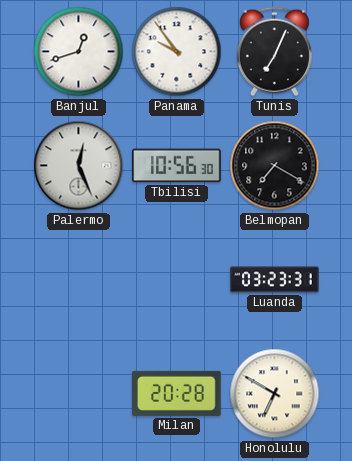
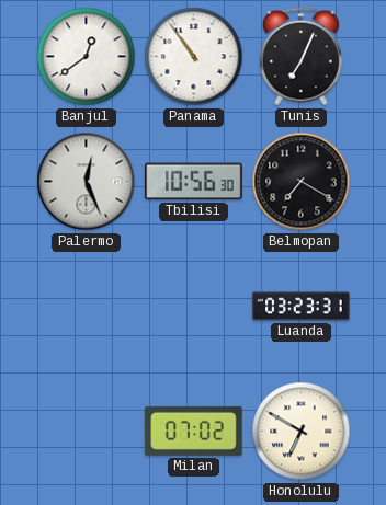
Banjul: 12:42 -> 12:39 (87, 57)
Panama: 9:54 -> 10:54 (194, 57)
Milan: 20:28 -> 07:02 (194, 431)
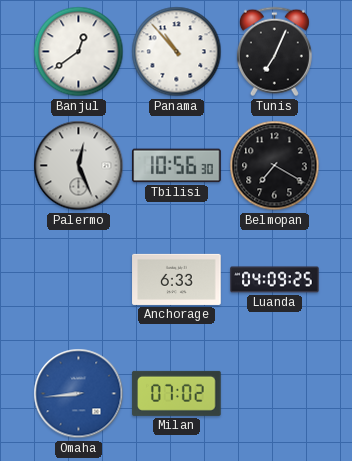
Panama: 10:54 -> 10:53 (177, 52)
Anchorage: none -> 6:33 (177, 279)
Luanda: 03:23 -> 04:09 (275, 280)
Omaha: none -> 8:44 (79, 394)
Honolulu: 6:50 -> none (302, 432)
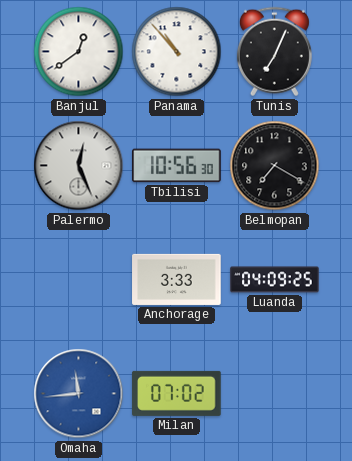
Anchorage: 6:33 -> 3:33 (177, 279)
Omaha: 8:44 -> 11:44 (79, 394)
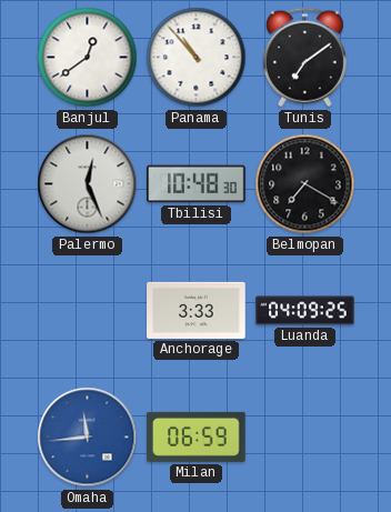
Tunis: 7:04 -> 7:09 (304, 58)
Tbilisi: 10:56 -> 10:48 (197, 184)
Milan: 07:02 -> 06:59 (197, 436)
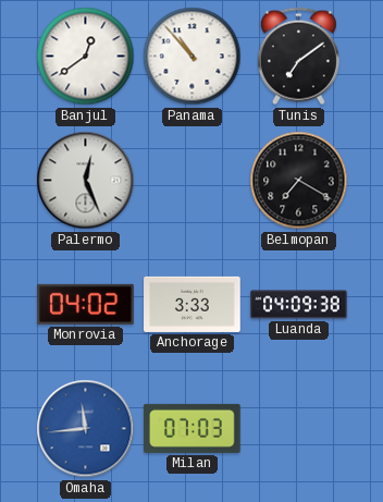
Tbilisi: 10:48 -> none (197, 184)
Monrovia: none -> 04:02 (86, 304)
Luanda: 04:09:25 -> 04:09:38 (299, 305)
Milan: 06:59 -> 07:03 (193, 428)
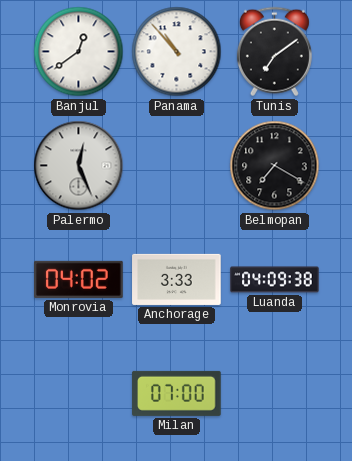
Omaha: 11:44 -> none (86, 429)
Milan: 07:03 -> 07:00 (177, 393)
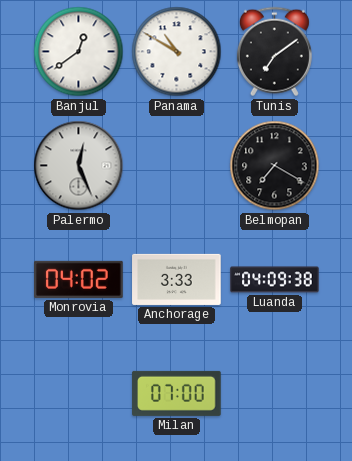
Panama: 10:53 -> 10:50 (177, 52)
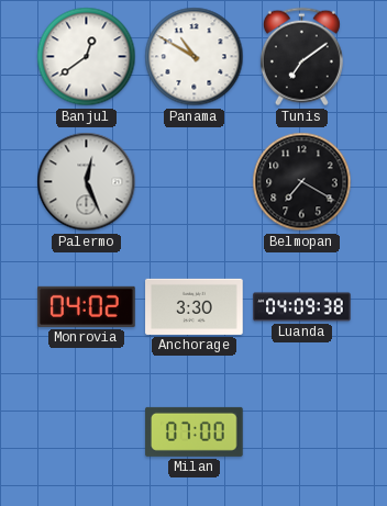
Anchorage: 3:33 -> 3:30 (195, 306)
